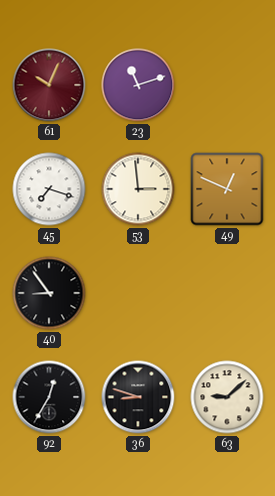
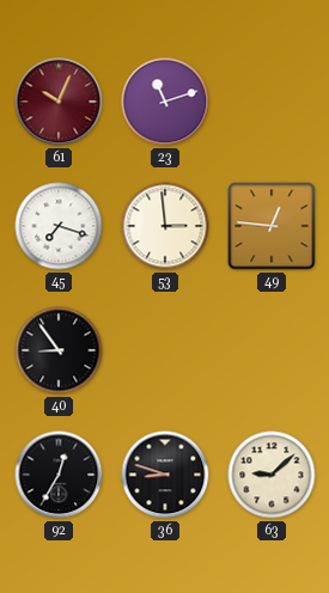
49: 12:49 -> 12:46 (272, 226)
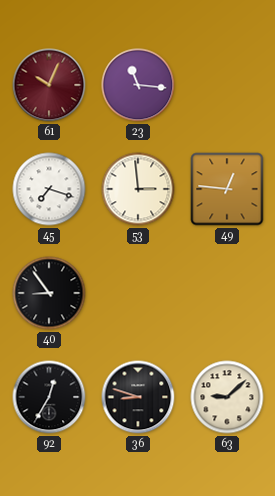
23: 11:12 -> 11:16 (138, 85)
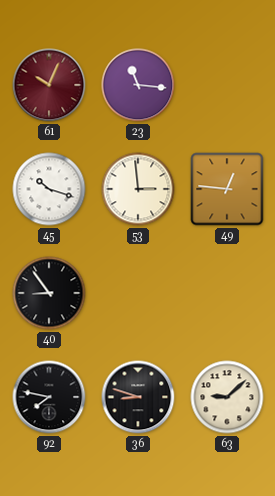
45: 7:18 -> 10:18 (49, 189)
92: 12:35 -> 7:47 (49, 397)
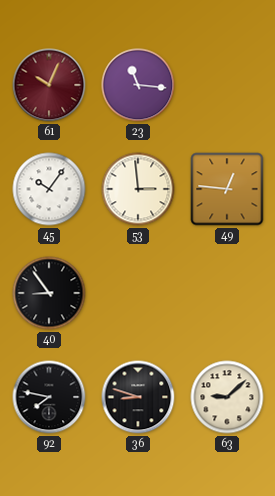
45: 10:18 -> 10:06 (49, 189)
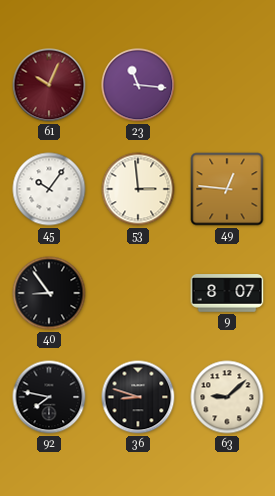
9: none -> 8:07 (227, 293)
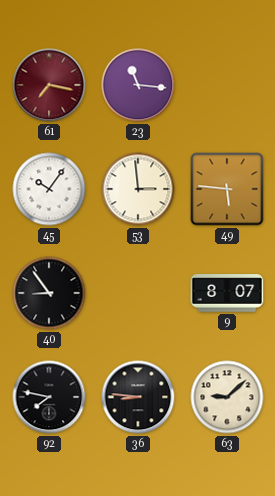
61: 10:04 -> 7:17 (49, 85)
49: 12:46 -> 5:46 (227, 189)
36: 8:48 -> 8:46 (138, 397)
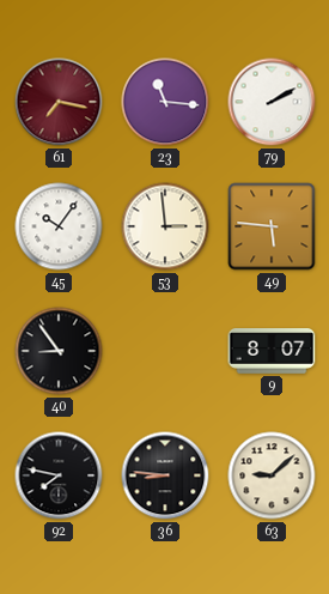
79: none -> 2:10 (272, 102)
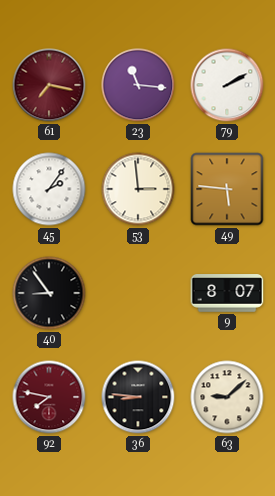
45: 10:06 -> 2:06 (49, 189)
92 dial: black -> burgundy (49, 397)
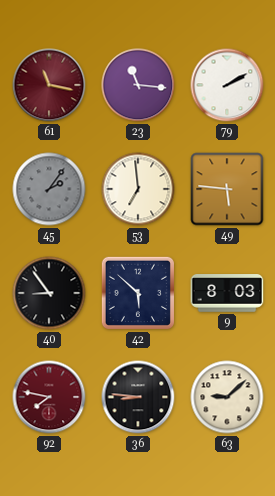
61: 7:17 -> 11:17 (49, 85)
45 dial: white -> grey (49, 189)
53: 2:59 -> 6:59 (138, 189)
42: none -> 5:52 (138, 293)
9: 8:07 -> 8:03 (227, 293)
